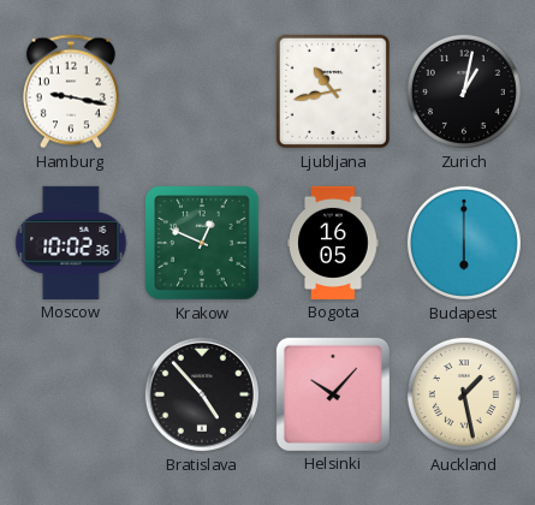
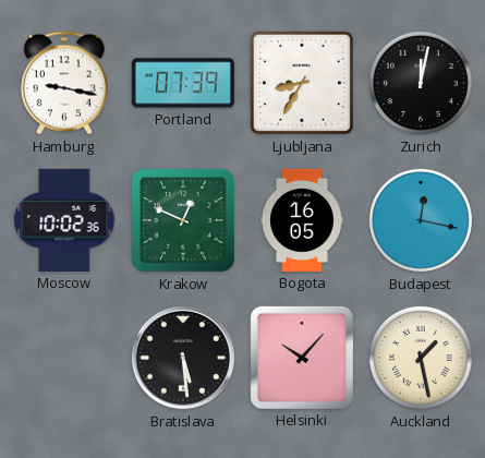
Portland: none -> 07:39 (183, 83)
Ljubljana: 10:43 -> 8:35 (302, 83)
Zurich: 1:02 -> 12:02 (421, 83)
Budapest: 6:00 -> 12:17 (421, 220)
Bratislava: 4:53 -> 5:29 (183, 358)
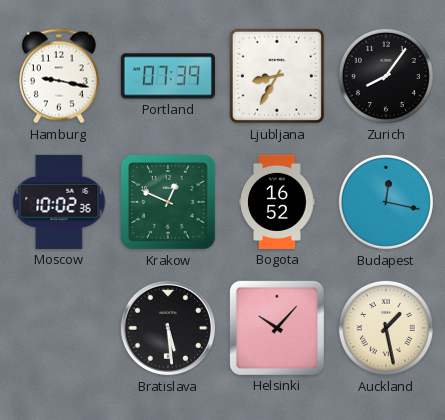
Zurich: 12:02 -> 8:06 (386, 76)
Bogota: 16:05 -> 16:52 (278, 202)
